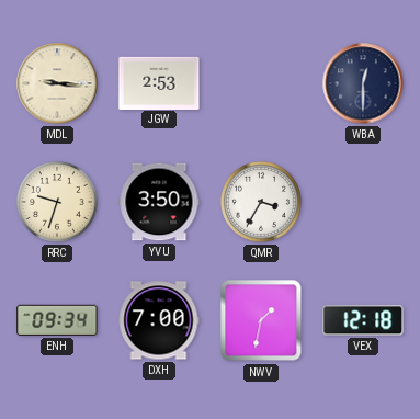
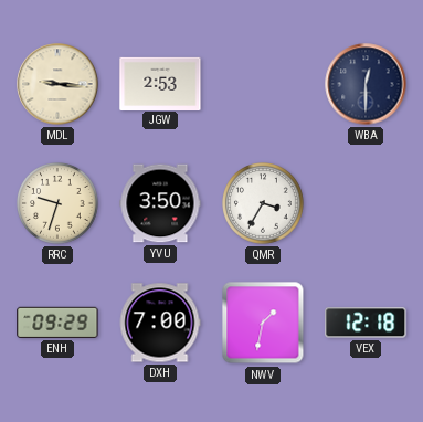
ENH: 09:34 -> 09:29 (57, 323)
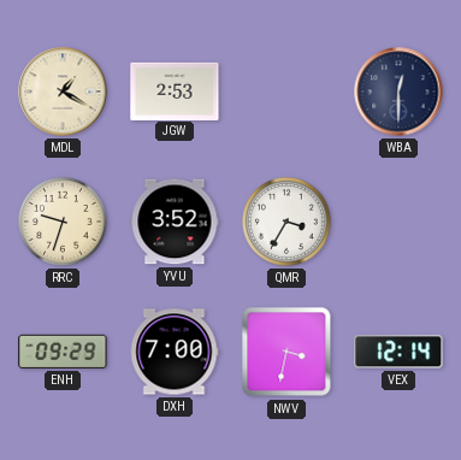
MDL: 9:16 -> 1:20 (63, 92)
YVU: 3:50 -> 3:52 (175, 222)
NWV: 1:32 -> 3:32 (286, 352)
VEX: 12:18 -> 12:14 (398, 352)
